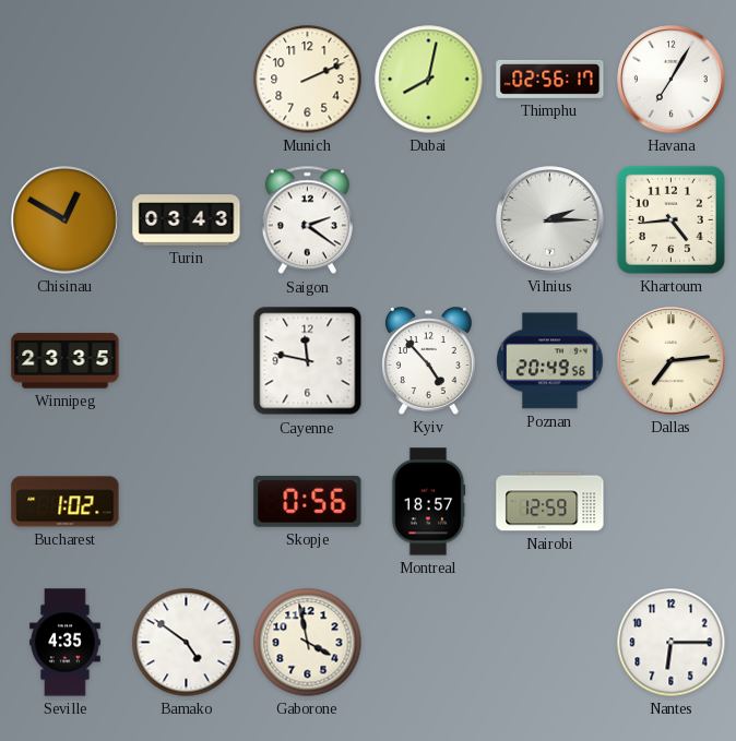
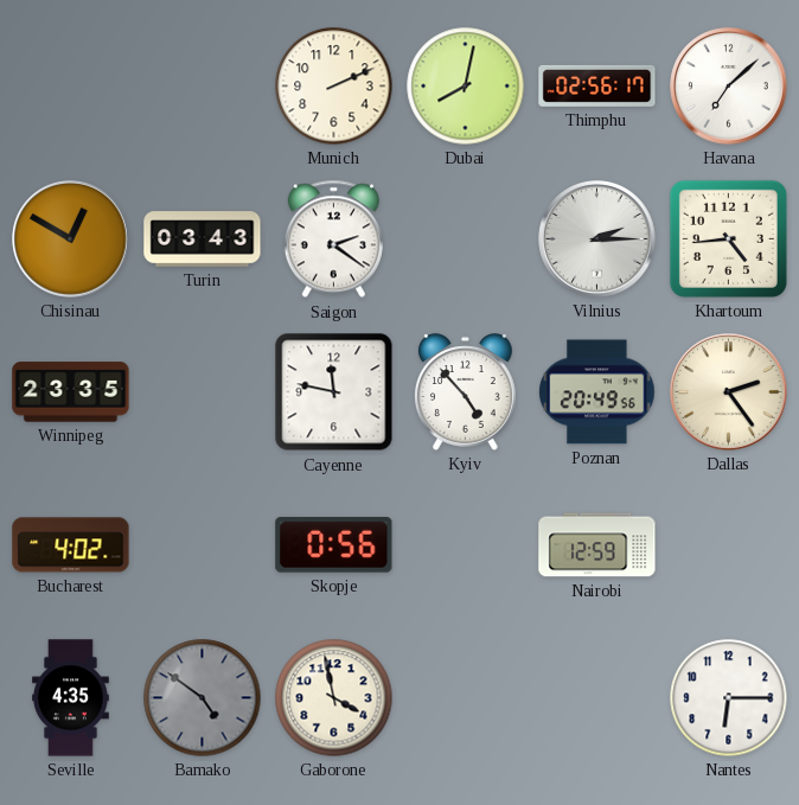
Havana: 7:05 -> 7:08 (729, 87)
Dallas: 7:14 -> 2:24 (729, 392)
Bucharest: 1:02 -> 4:02 (71, 545)
Montreal: 18:57 -> none (428, 502)
Bamako dial: white -> grey (203, 698)
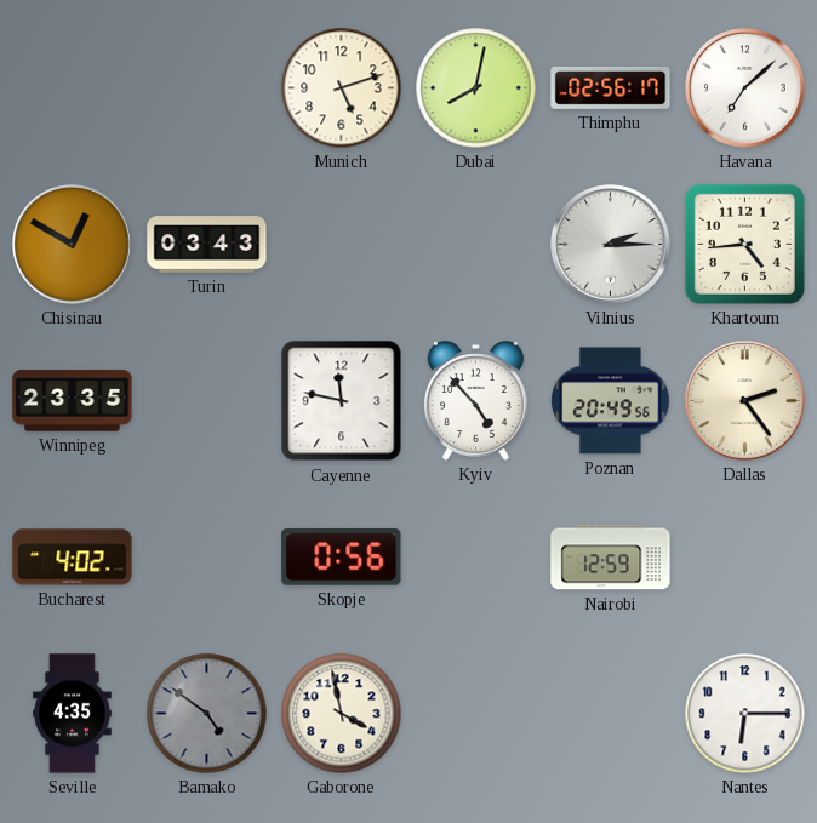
Munich: 2:11 -> 5:12 (342, 88)
Saigon: 2:21 -> none (333, 239)
